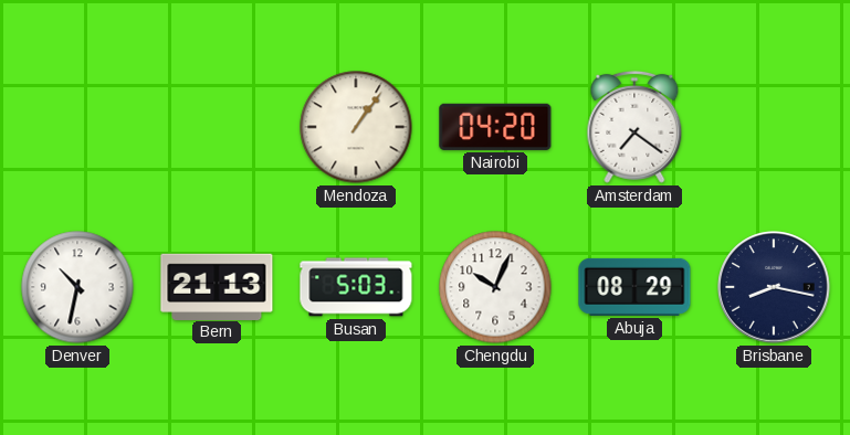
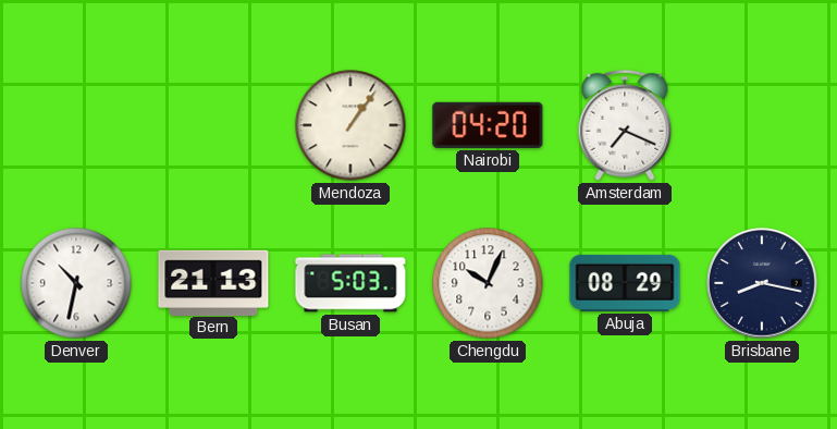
Amsterdam: 7:21 -> 7:19 (625, 125)
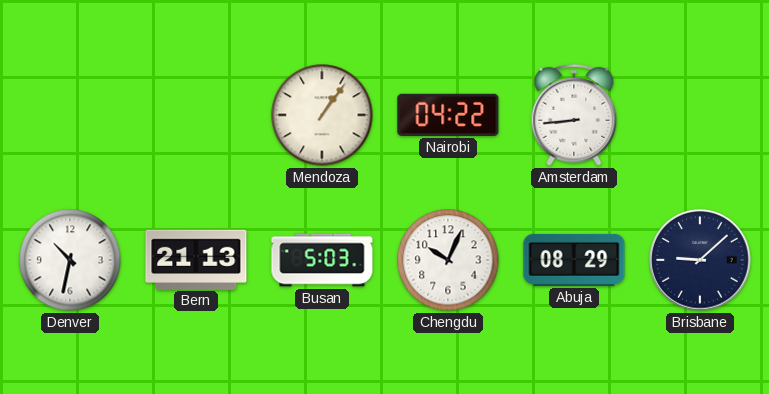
Nairobi: 04:20 -> 04:22 (448, 115)
Amsterdam: 7:19 -> 8:44 (574, 115)
Brisbane: 8:17 -> 9:08 (700, 260)
